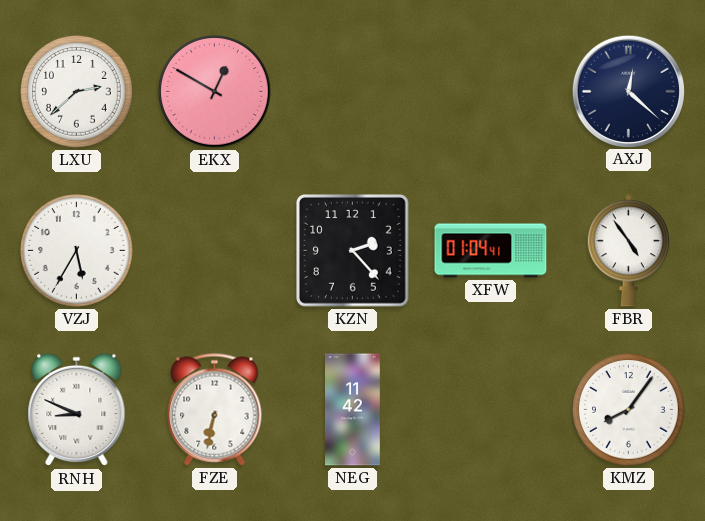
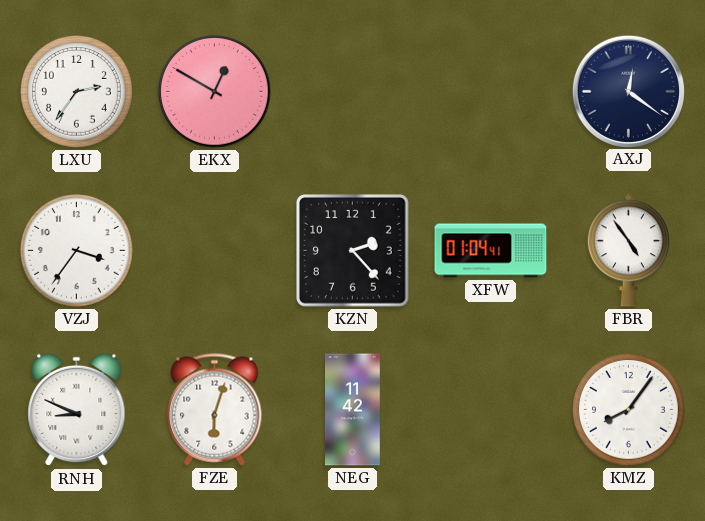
LXU: 2:38 -> 2:36 (77, 92)
AXJ: 12:22 -> 12:21 (628, 91)
VZJ: 5:35 -> 3:36 (77, 251)
FZE: 6:32 -> 6:03 (215, 410)
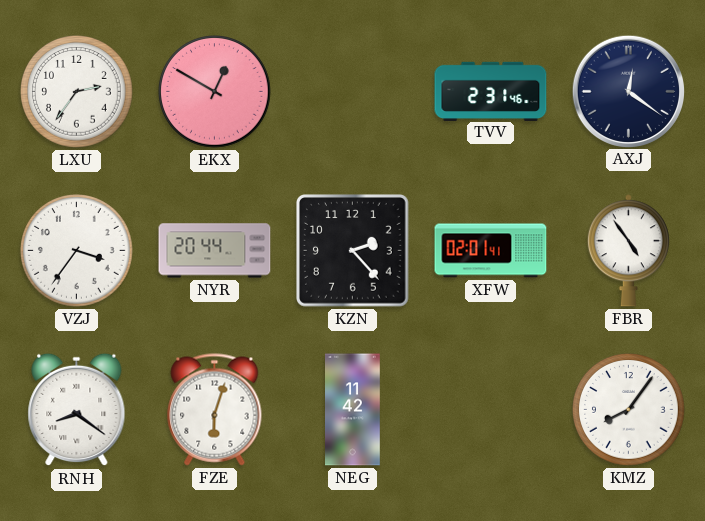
TVV: none -> 2:31 (491, 91)
NYR: none -> 20:44 (215, 251)
XFW: 01:04 -> 02:01 (491, 251)
RNH: 8:49 -> 8:21 (77, 410)
